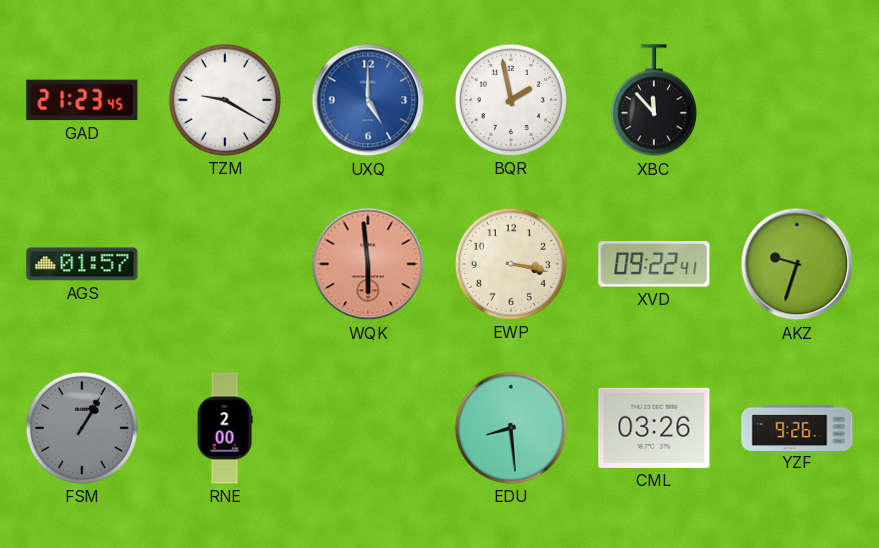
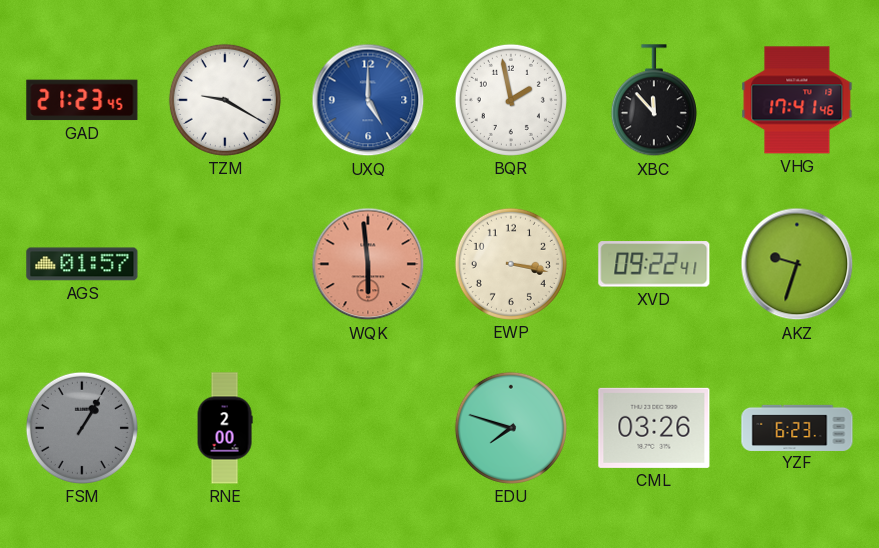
VHG: none -> 17:41 (797, 100)
EDU: 8:29 -> 7:48 (511, 428)
YZF: 9:26 -> 6:23 (797, 427)
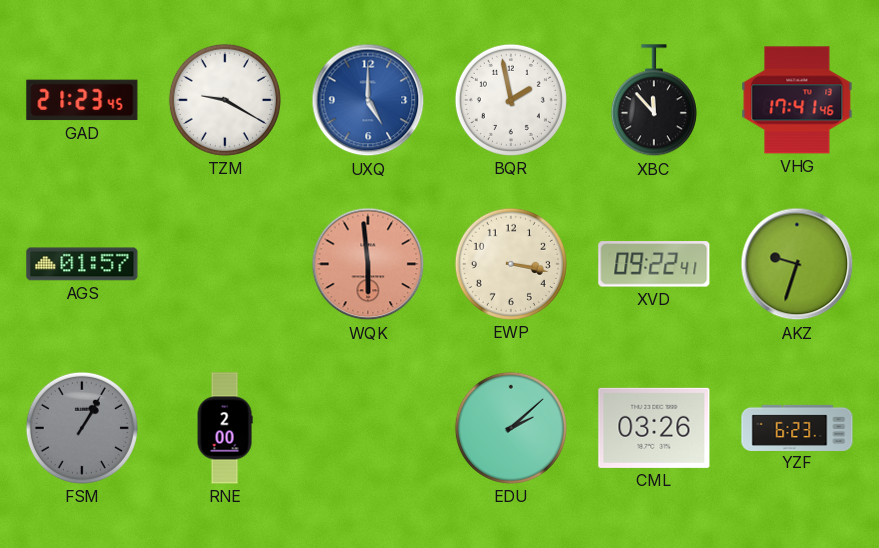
EDU: 7:48 -> 2:08 (511, 428)
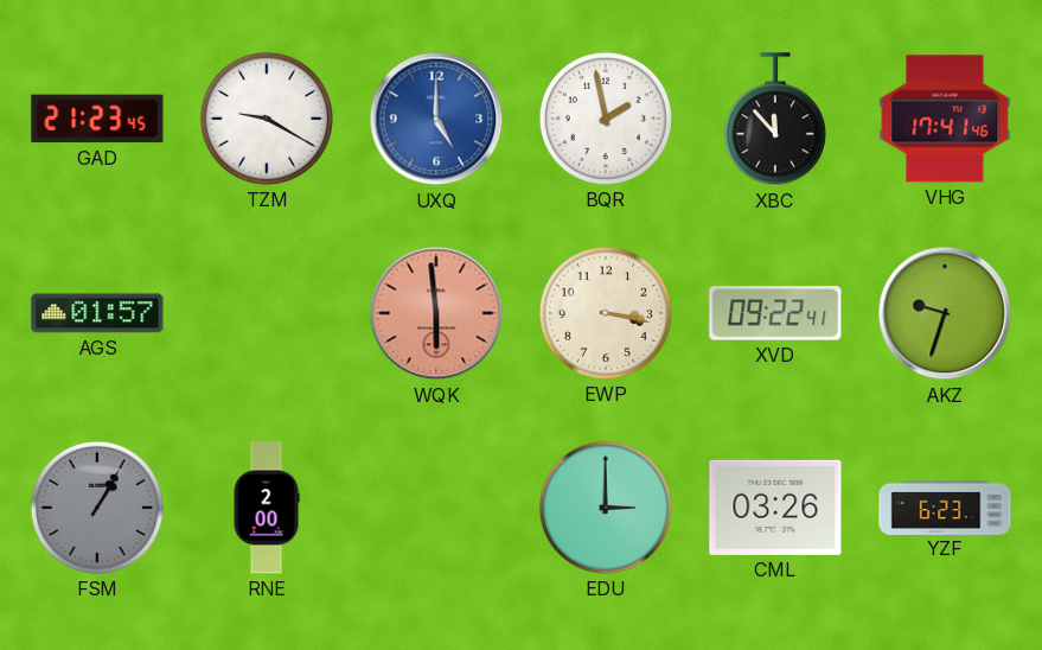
EDU: 2:08 -> 3:00 (606, 508)
